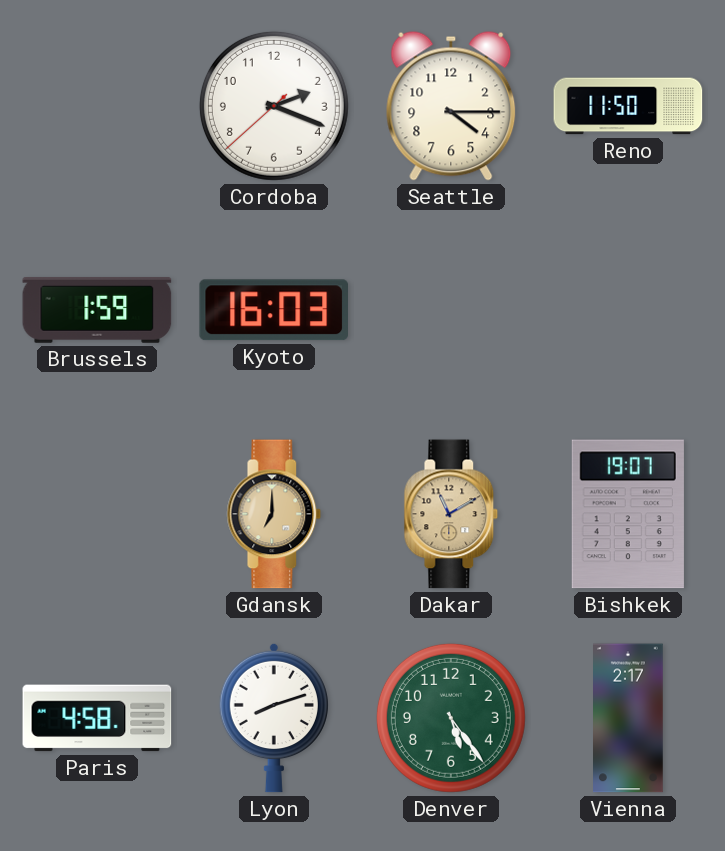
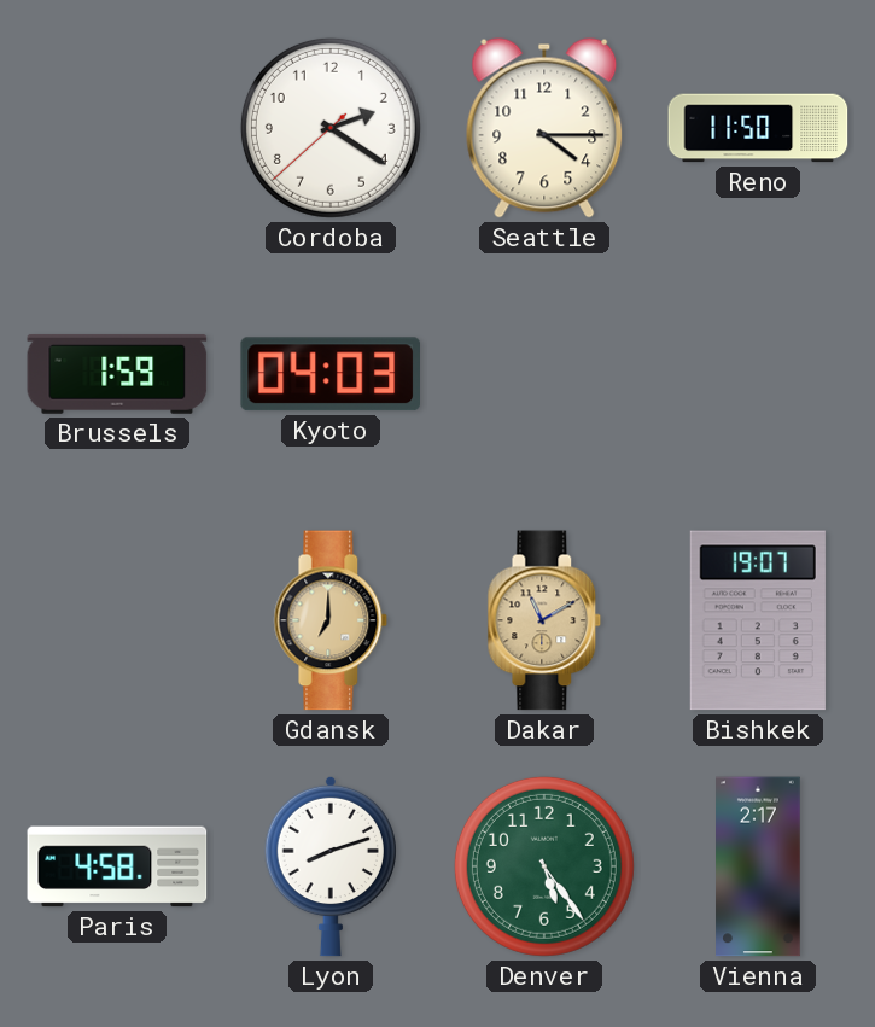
Cordoba: 2:18 -> 2:20 (331, 128)
Kyoto: 16:03 -> 04:03 (329, 374)
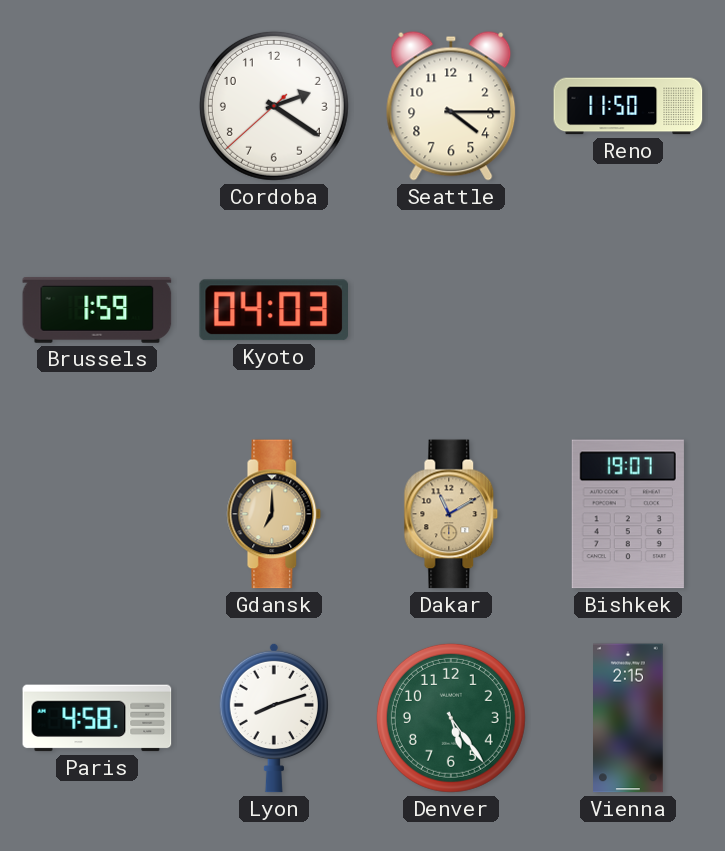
Vienna: 2:17 -> 2:15 (629, 718)
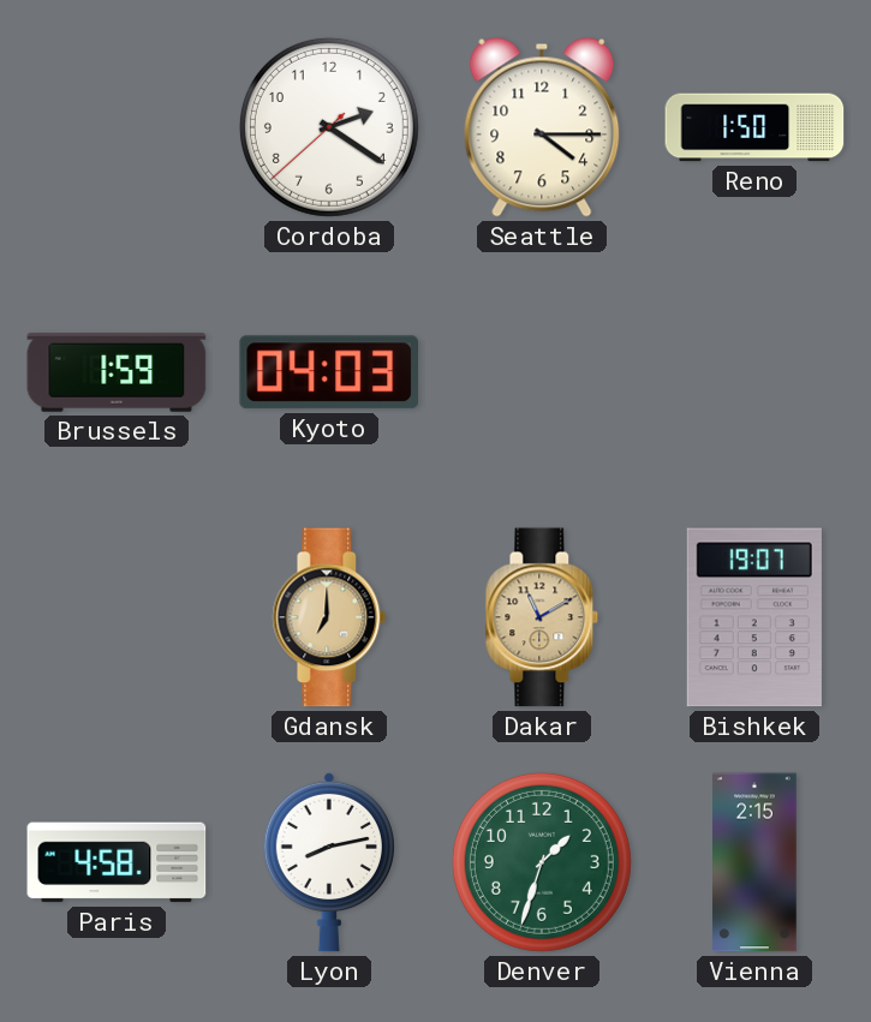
Reno: 11:50 -> 1:50 (754, 127)
Lyon: 8:12 -> 8:13 (329, 862)
Denver: 5:24 -> 1:33 (542, 862)
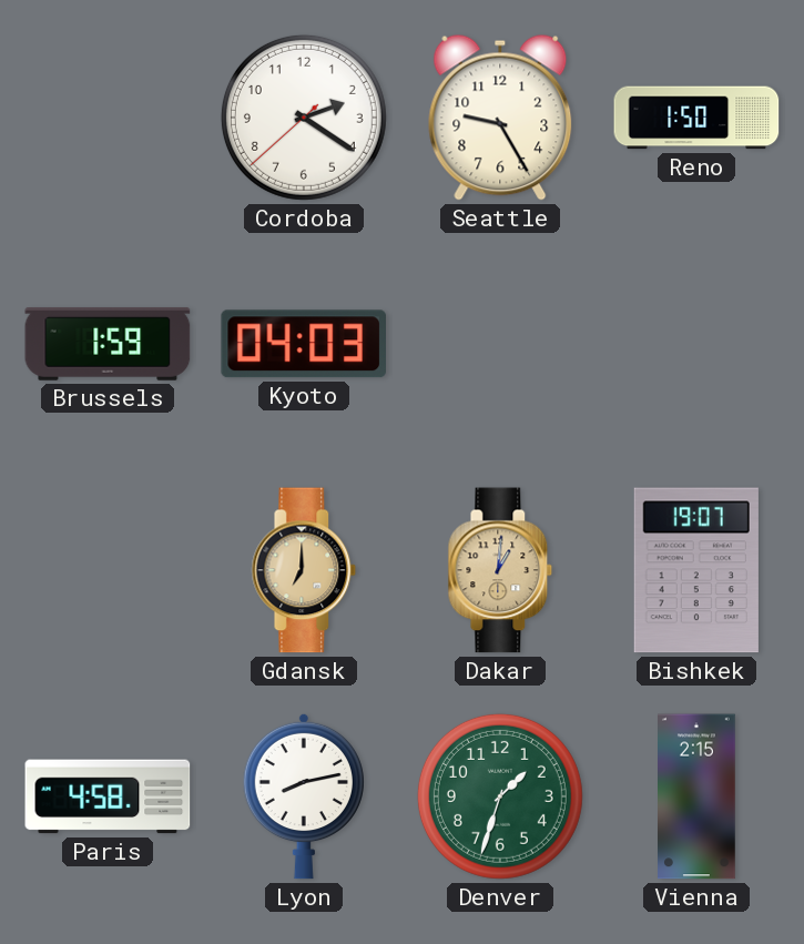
Seattle: 4:15 -> 9:25 (500, 118)
Dakar: 11:10 -> 1:01 (500, 570)
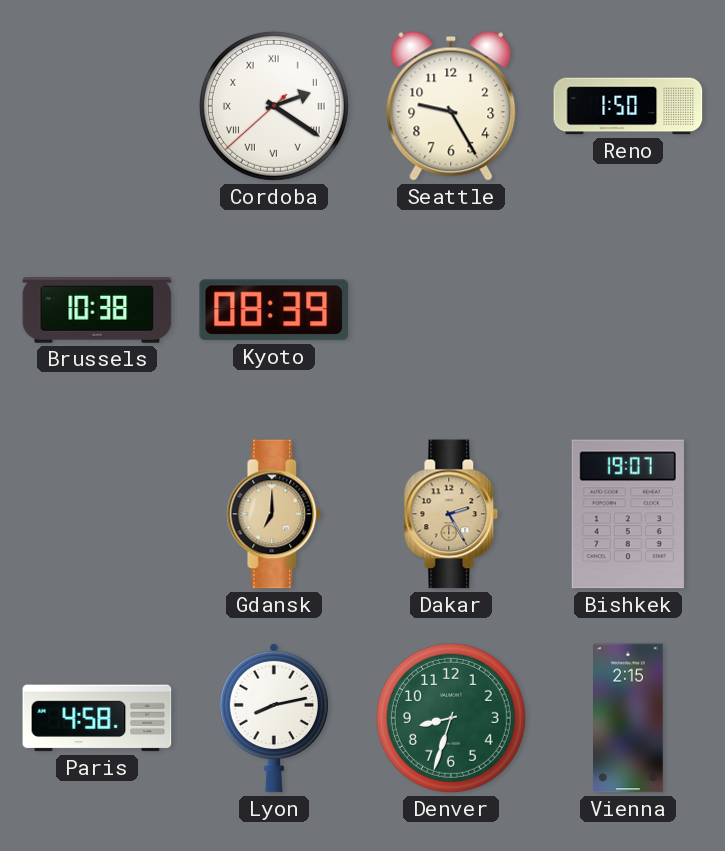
Cordoba numerals: Arabic -> Roman (274, 106)
Brussels: 1:59 -> 10:38 (97, 310)
Kyoto: 04:03 -> 08:39 (273, 310)
Dakar: 1:01 -> 2:25 (451, 514)
Denver: 1:33 -> 8:33 (451, 718)
